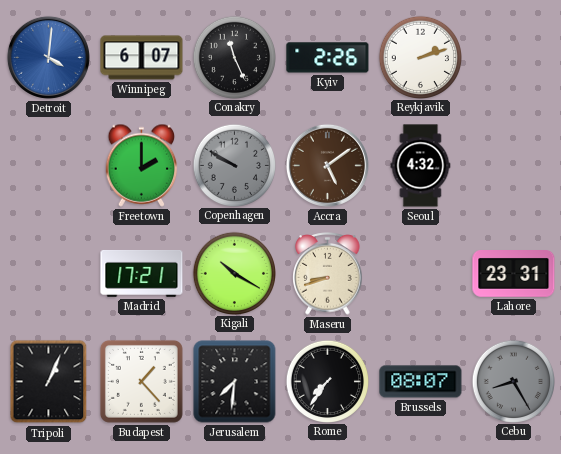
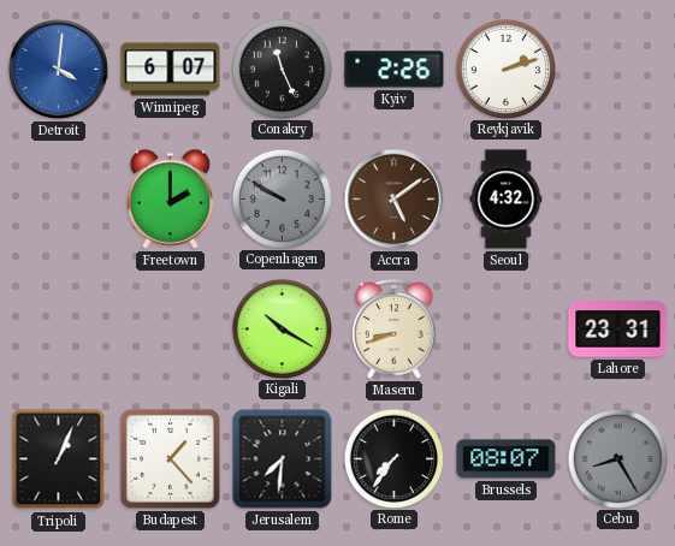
Madrid: 17:21 -> none (142, 273)
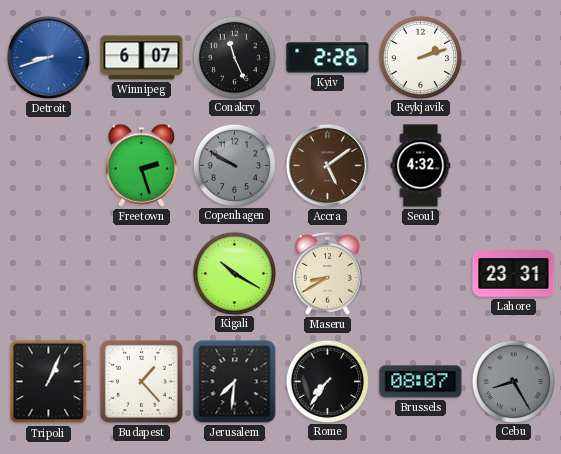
Detroit: 4:01 -> 8:42 (48, 57)
Freetown: 2:00 -> 2:27 (142, 165)
Maseru: 8:42 -> 8:40 (328, 274)
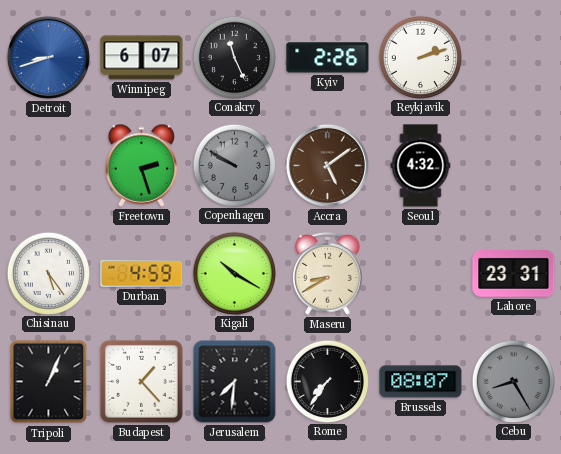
Chisinau: none -> 5:24 (48, 273)
Durban: none -> 4:59 (142, 274)
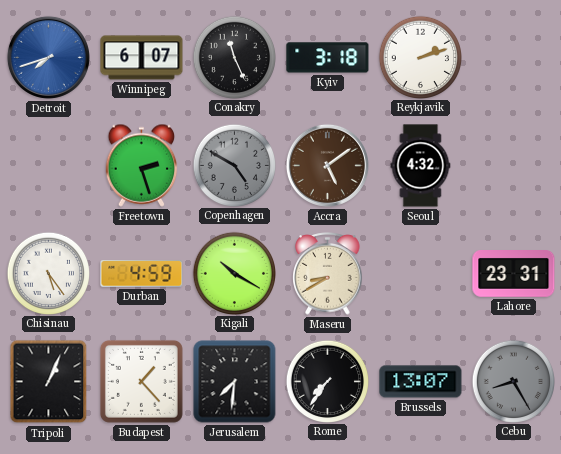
Detroit: 8:42 -> 7:42 (48, 57)
Kyiv: 2:26 -> 3:18 (328, 58)
Copenhagen: 9:50 -> 4:50 (234, 165)
Brussels: 08:07 -> 13:07 (421, 382)
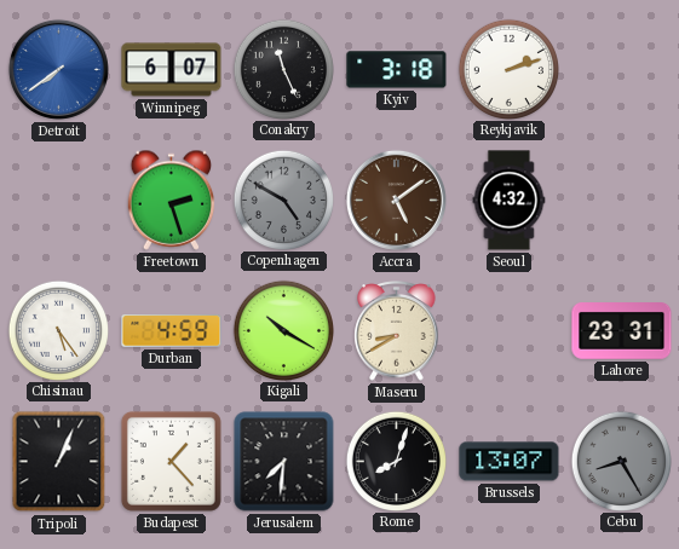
Detroit: 7:42 -> 7:39 (58, 69)
Rome: 7:36 -> 8:03 (396, 461)
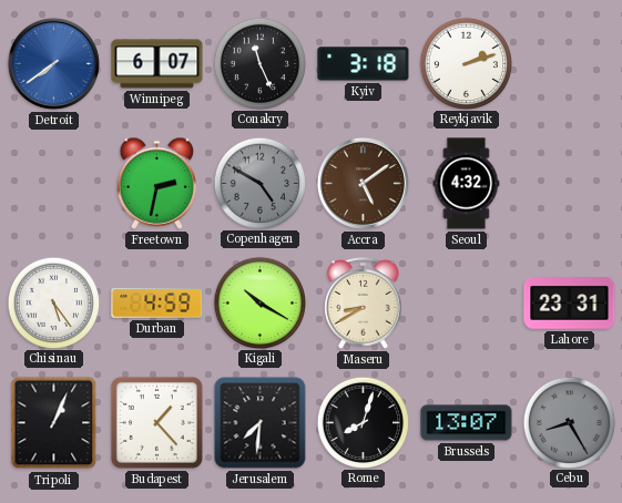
Freetown: 2:27 -> 2:32 (157, 183)
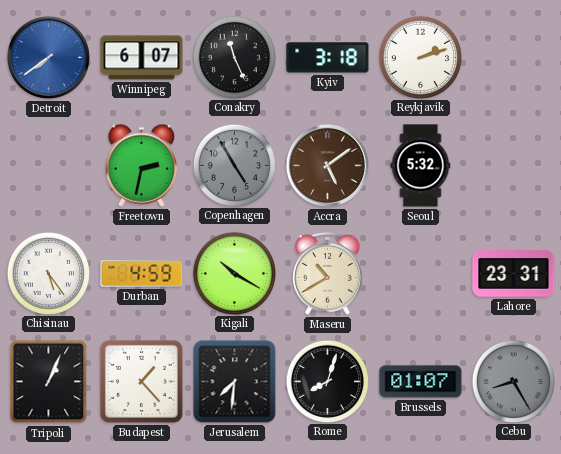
Copenhagen: 4:50 -> 4:55 (234, 165)
Seoul: 4:32 -> 5:32 (421, 166)
Maseru: 8:40 -> 10:40 (328, 274)
Brussels: 13:07 -> 01:07 (421, 382)
